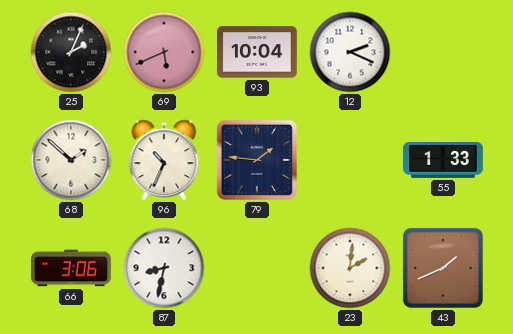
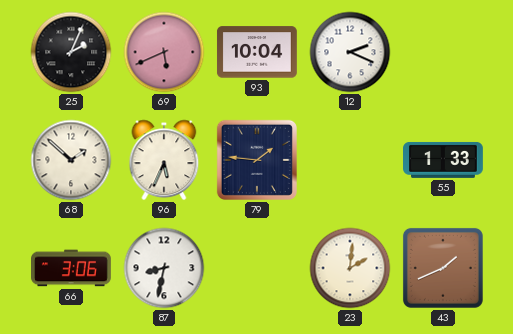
96: 10:34 -> 5:34 (164, 160)
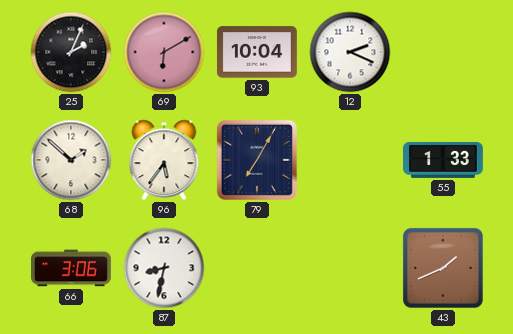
69: 5:41 -> 6:10 (164, 52)
96: 5:34 -> 5:36 (164, 160)
79: 1:46 -> 7:05 (257, 160)
23: 2:01 -> none (350, 268)
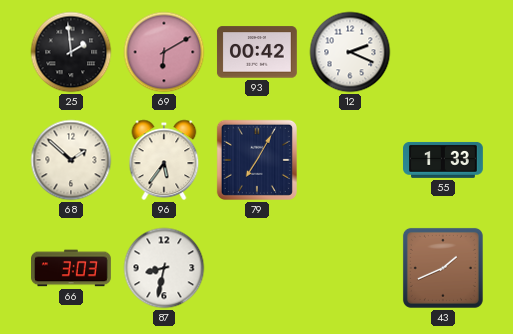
25: 2:04 -> 1:59 (71, 52)
93: 10:04 -> 00:42 (257, 52)
66: 3:06 -> 3:03 (72, 268)
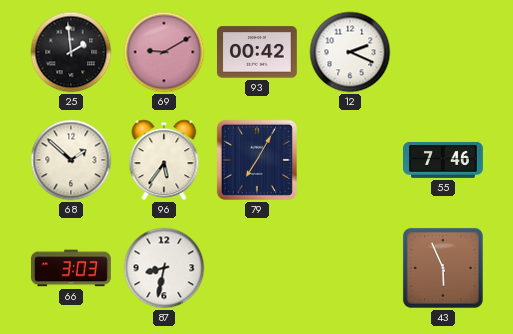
69: 6:10 -> 9:10 (164, 52)
55: 1:33 -> 7:46 (444, 160)
43: 1:41 -> 5:56 (443, 268)
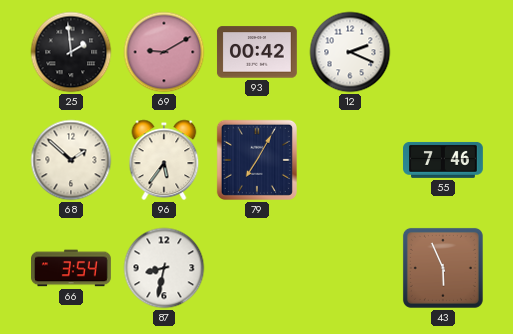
66: 3:03 -> 3:54 (72, 268)
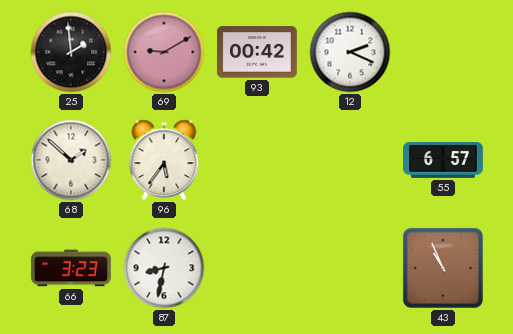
79: 7:05 -> none (257, 160)
55: 7:46 -> 6:57 (444, 160)
66: 3:54 -> 3:23 (72, 268)
43: 5:56 -> 10:56 (443, 268)
